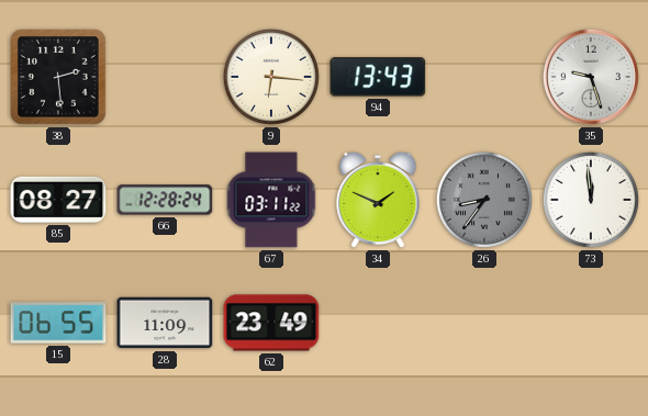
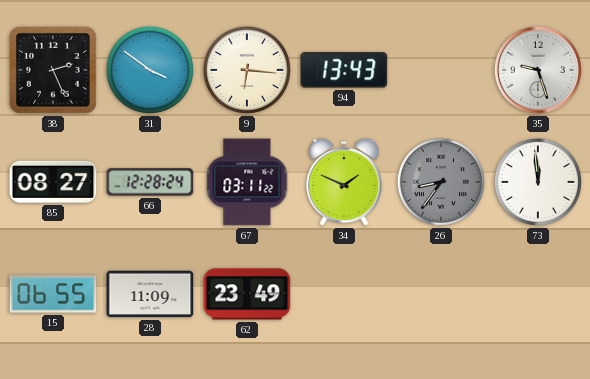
38: 2:29 -> 2:26 (54, 71)
31: none -> 3:51 (150, 70)
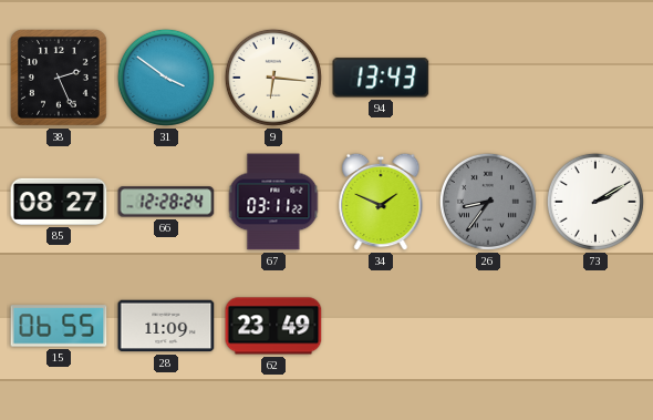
35: 9:27 -> none (538, 70)
73: 11:59 -> 2:10 (595, 202)
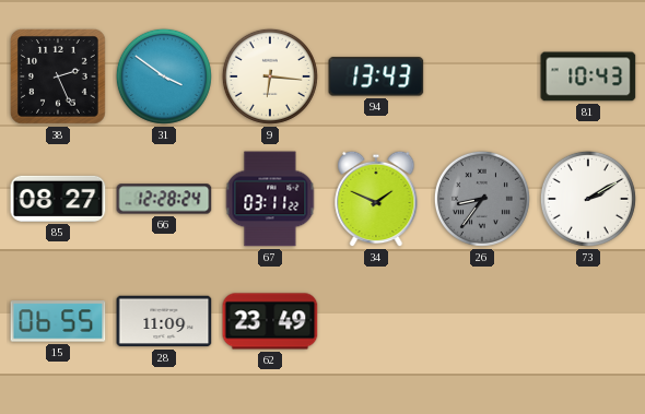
81: none -> 10:43 (588, 76)
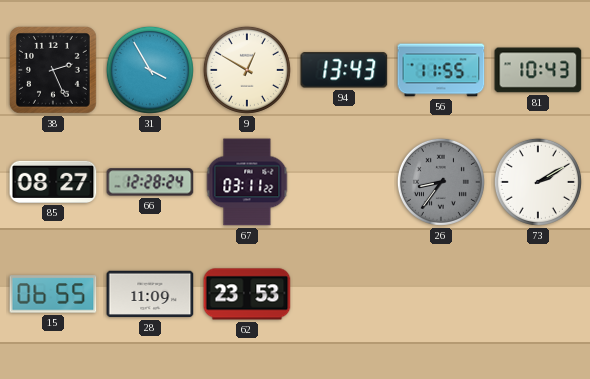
31: 3:51 -> 3:55 (150, 70)
9: 6:16 -> 12:50 (247, 70)
56: none -> 11:55 (441, 70)
34: 1:49 -> none (376, 199)
62: 23:49 -> 23:53 (247, 294)
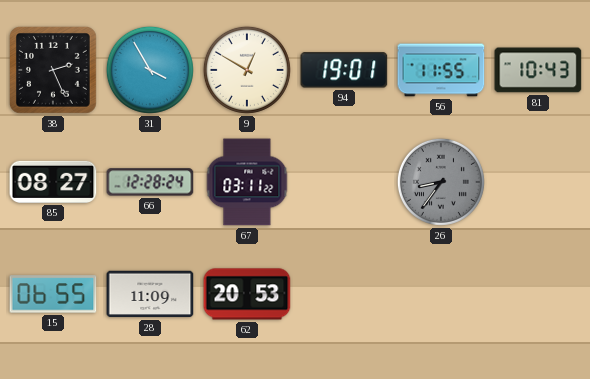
94: 13:43 -> 19:01 (344, 70)
73: 2:10 -> none (538, 182)
62: 23:53 -> 20:53 (247, 294)
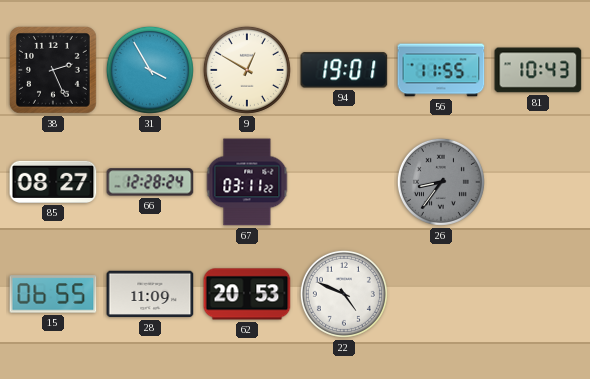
22: none -> 4:49 (344, 294)
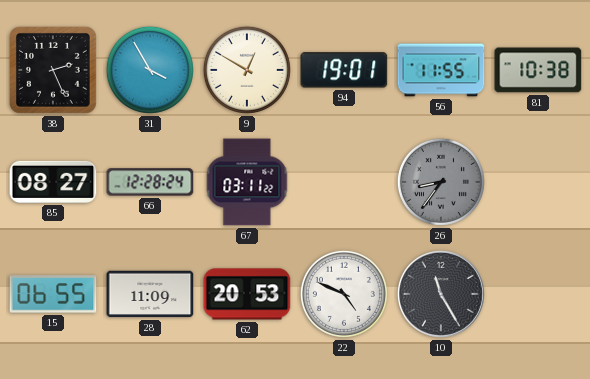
81: 10:43 -> 10:38 (538, 70)
10: none -> 11:25 (441, 294)
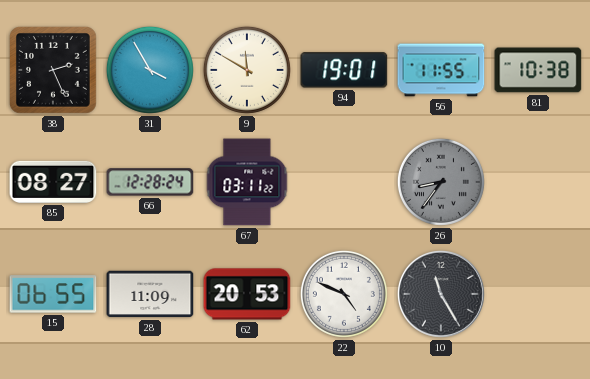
9: 12:50 -> 11:50 (247, 70)
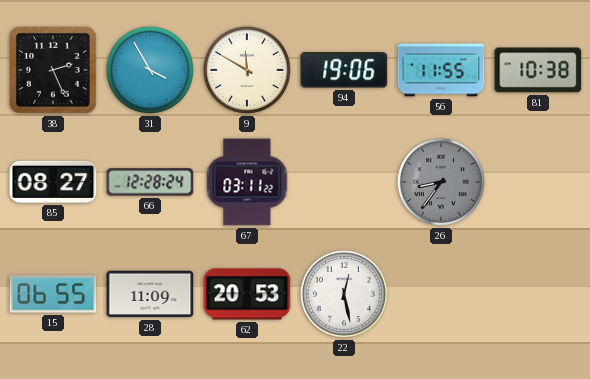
94: 19:01 -> 19:06 (344, 70)
22: 4:49 -> 12:28 (344, 294)
10: 11:25 -> none (441, 294)
